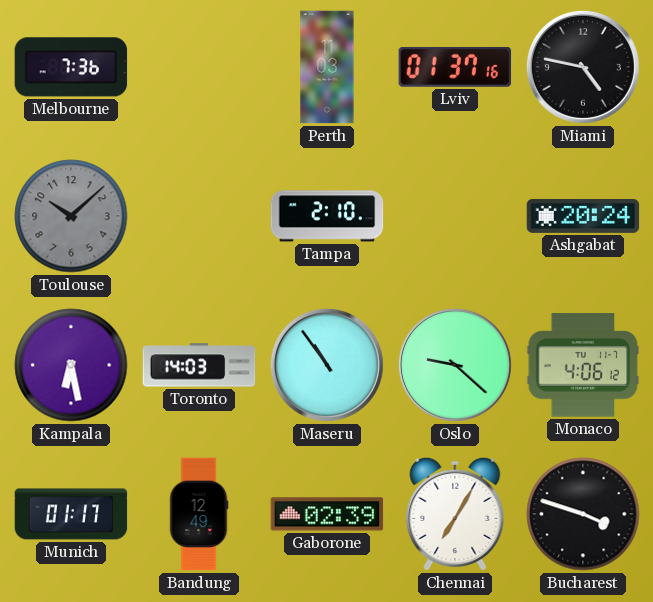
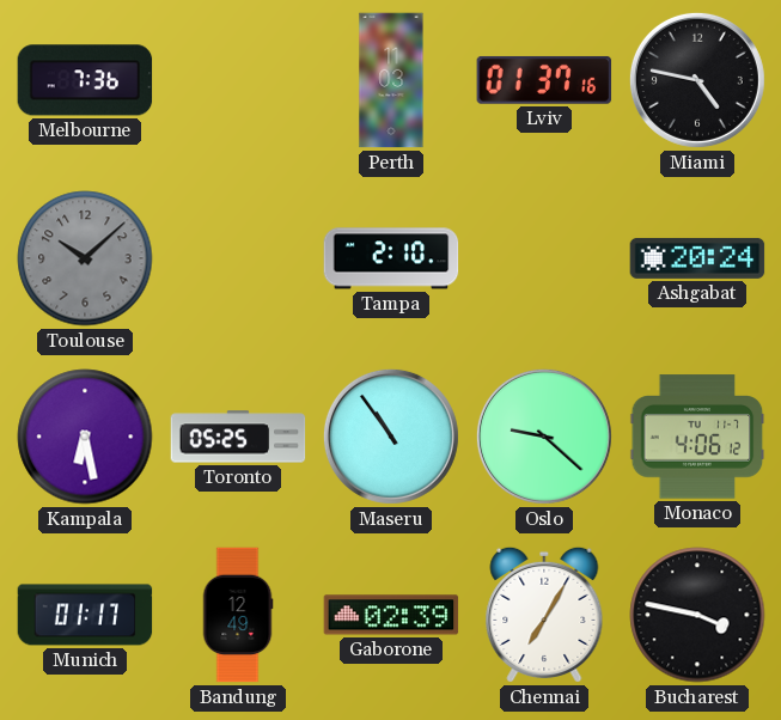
Toronto: 14:03 -> 05:25 (238, 437)
Bucharest: 3:48 -> 3:47 (697, 615)
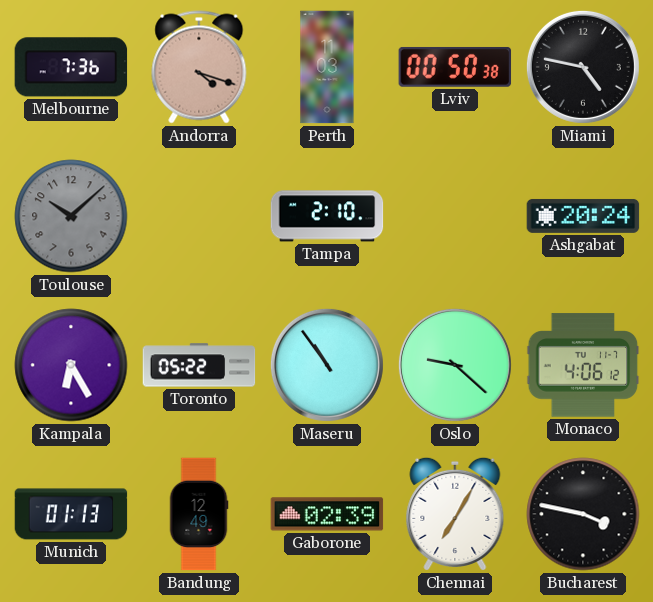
Andorra: none -> 4:18 (199, 67)
Lviv: 01:37 -> 00:50 (455, 67)
Kampala: 6:28 -> 6:25 (71, 365)
Toronto: 05:25 -> 05:22 (199, 365)
Munich: 01:17 -> 01:13 (71, 514)
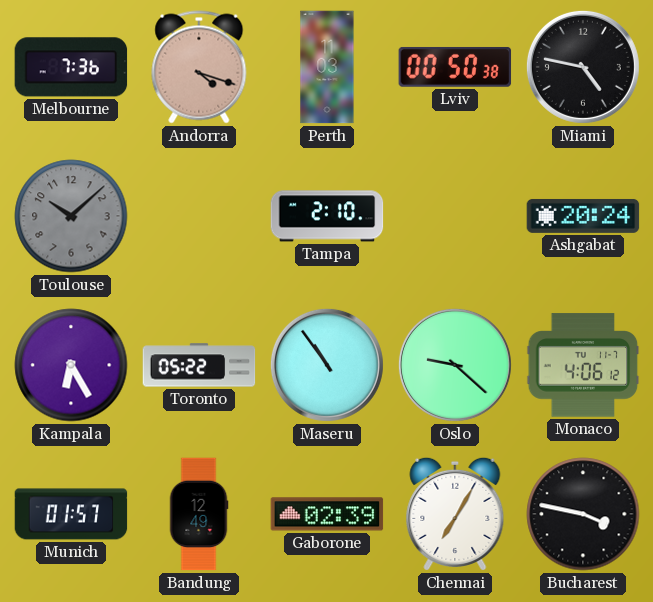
Munich: 01:13 -> 01:57 (71, 514)
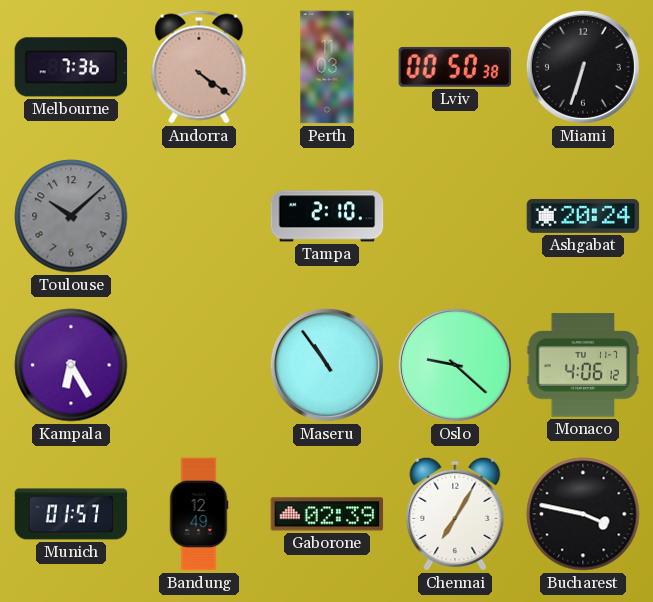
Andorra: 4:18 -> 4:21 (199, 67)
Miami: 4:47 -> 6:33 (583, 67)
Toronto: 05:22 -> none (199, 365)
